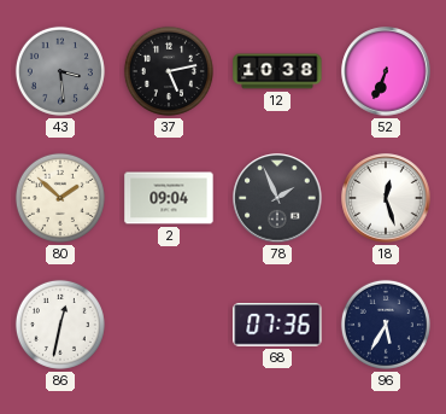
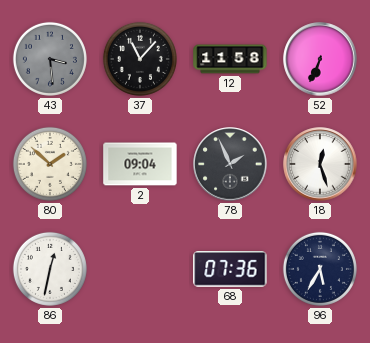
37: 5:13 -> 11:07 (140, 59)
12: 10:38 -> 11:58 (230, 59)
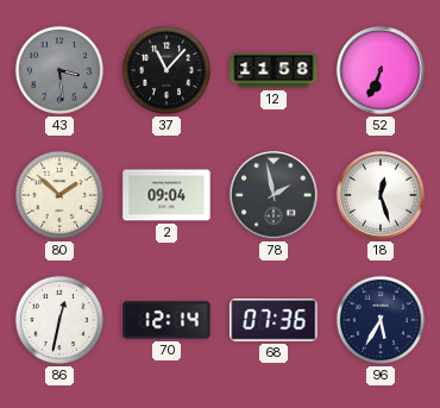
78: 1:56 -> 1:58 (274, 195)
70: none -> 12:14 (166, 320)
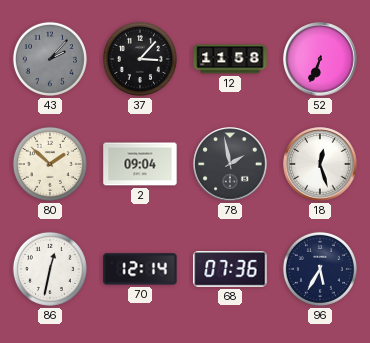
43: 3:29 -> 2:07 (50, 59)
37: 11:07 -> 3:07 (140, 59)
